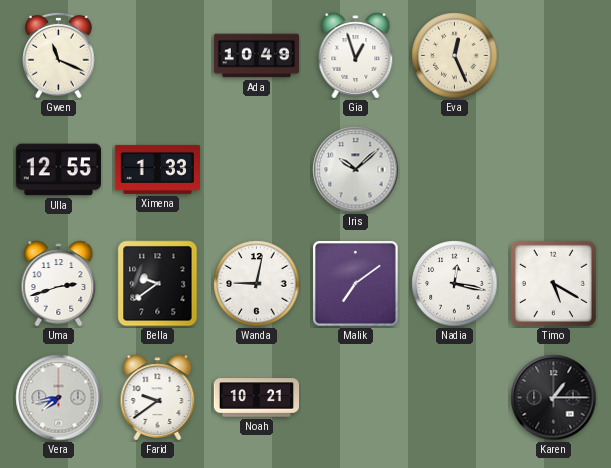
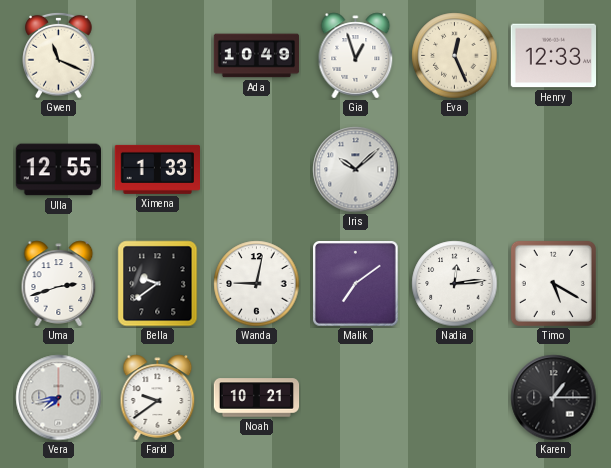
Henry: none -> 12:33 (553, 56)
Nadia: 12:17 -> 12:14 (455, 284)
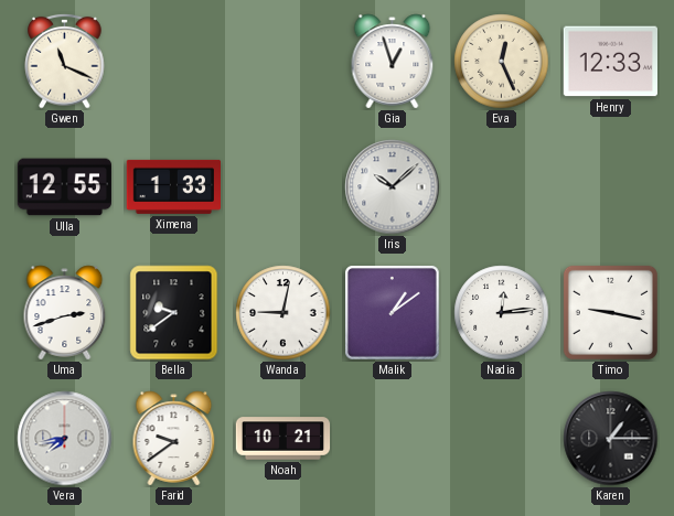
Ada: 10:49 -> none (257, 56)
Malik: 7:09 -> 1:09 (393, 313)
Timo: 5:20 -> 9:17 (610, 312)
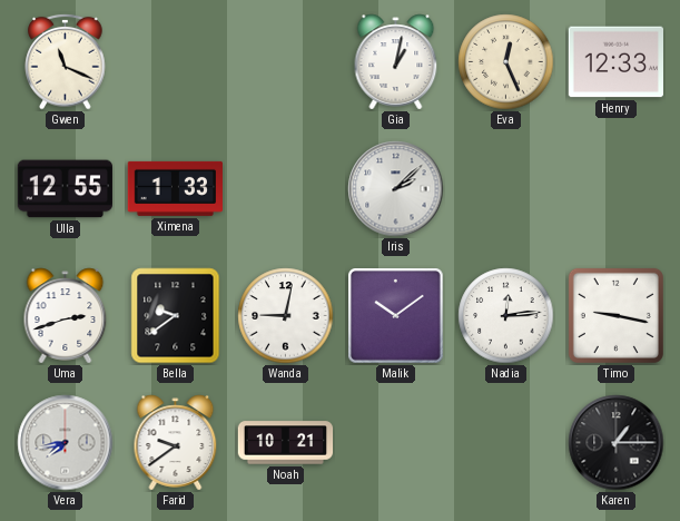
Gia: 12:57 -> 1:02 (396, 62)
Iris: 10:08 -> 2:08 (396, 189)
Malik: 1:09 -> 10:09 (396, 316)
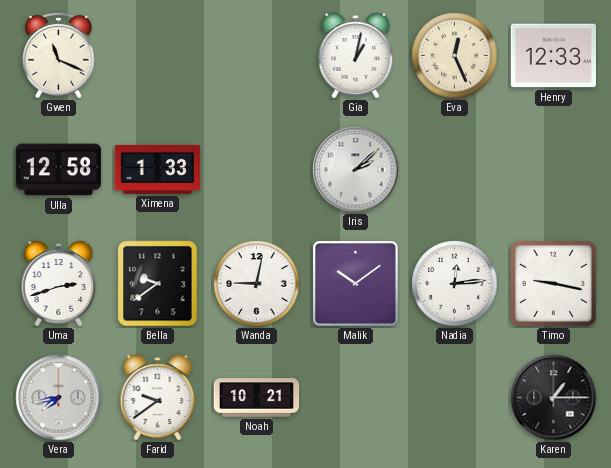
Ulla: 12:55 -> 12:58 (58, 170)
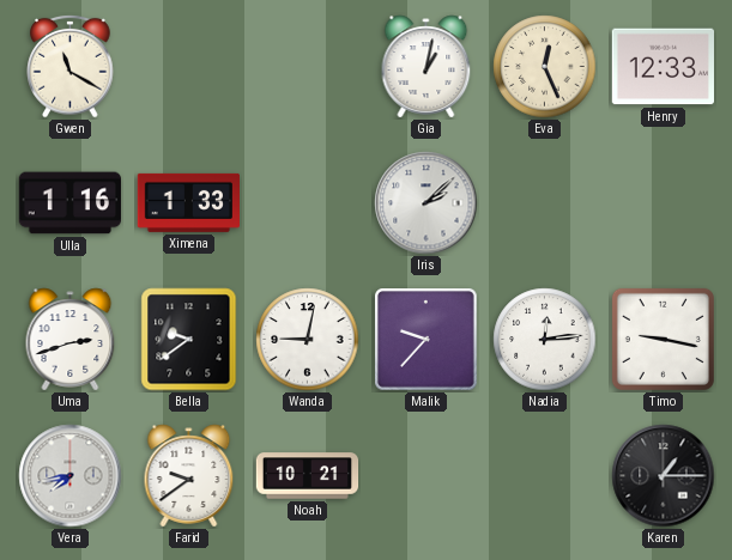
Gwen: 11:19 -> 11:20 (71, 66)
Ulla: 12:58 -> 1:16 (69, 203)
Malik: 10:09 -> 9:37 (427, 340)
